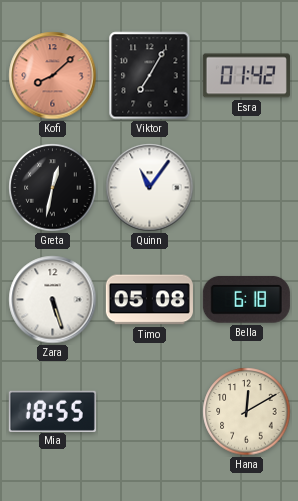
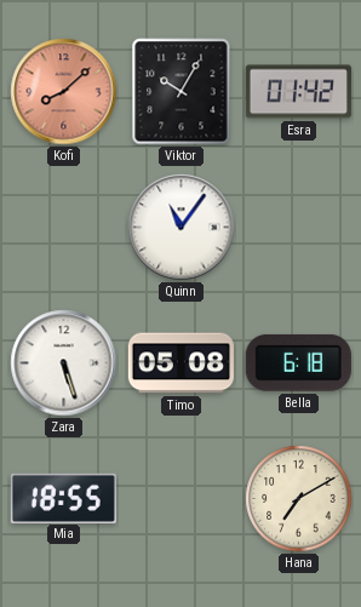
Viktor: 7:05 -> 10:05 (182, 92)
Greta: 12:32 -> none (53, 188)
Hana: 12:10 -> 7:10 (299, 499)
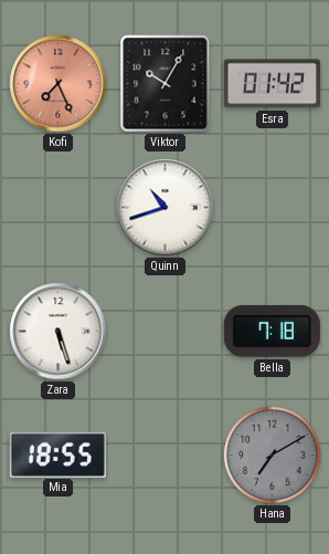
Kofi: 8:08 -> 7:26 (59, 84)
Quinn: 11:06 -> 10:42 (166, 208)
Timo: 05:08 -> none (180, 363)
Bella: 6:18 -> 7:18 (272, 332)
Hana dial: cream -> grey (273, 456)
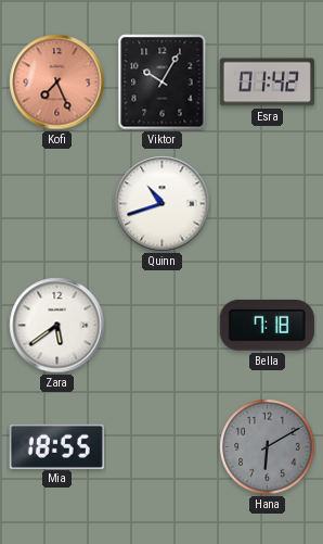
Zara: 5:27 -> 5:39 (57, 326)
Hana: 7:10 -> 6:10 (268, 447)
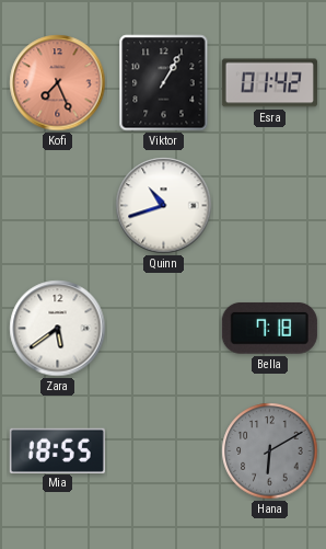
Viktor: 10:05 -> 1:05 (164, 83)
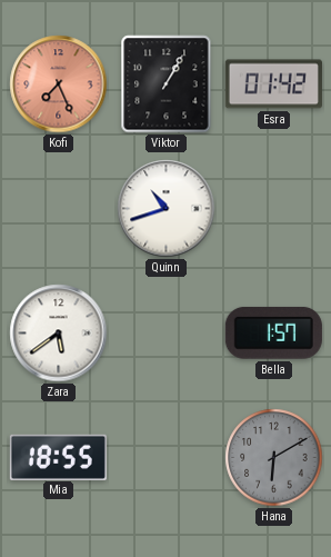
Bella: 7:18 -> 1:57 (273, 334)
